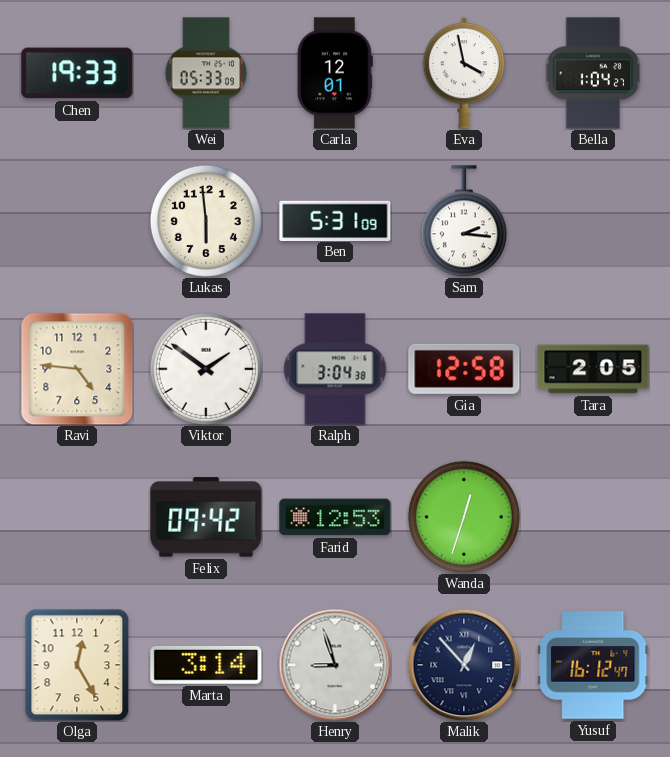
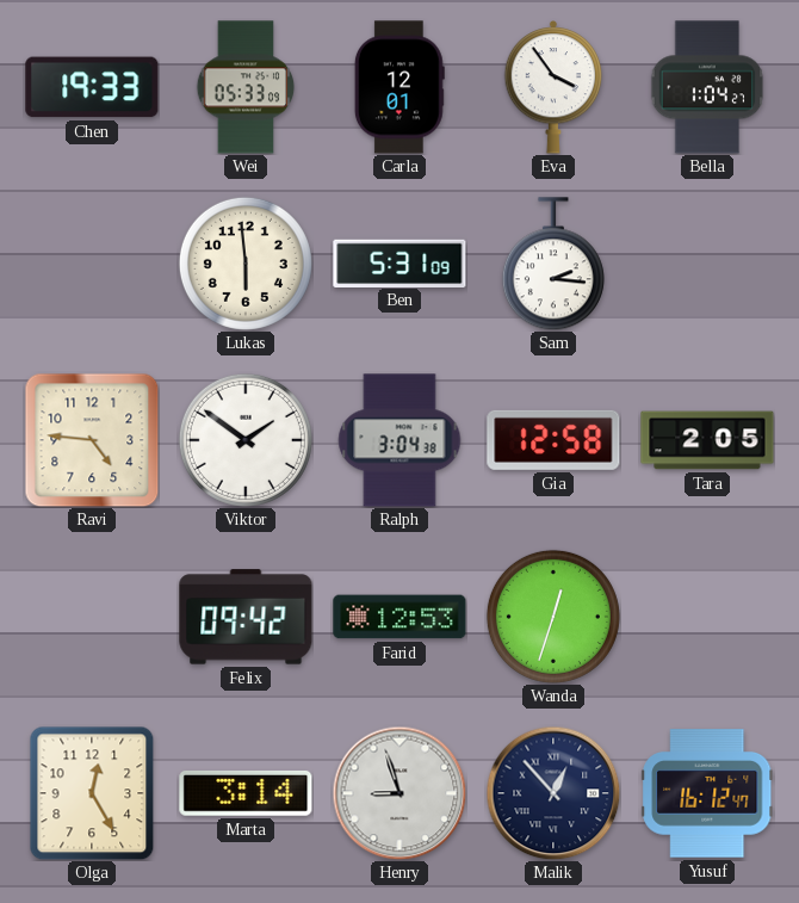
Eva: 3:58 -> 3:54 (553, 88)
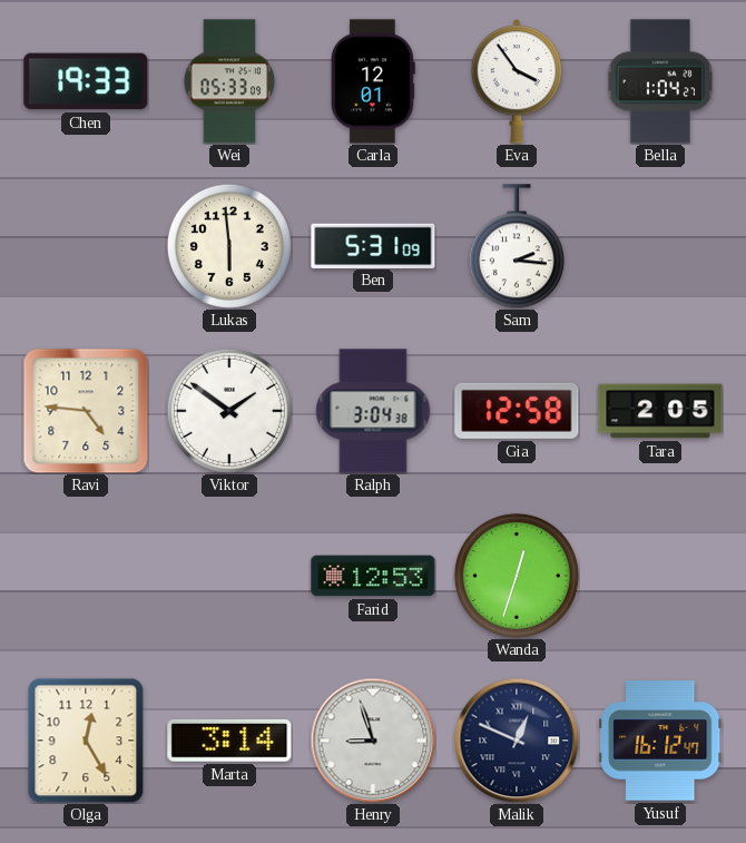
Felix: 09:42 -> none (246, 617)
Malik: 12:53 -> 12:49 (517, 741)
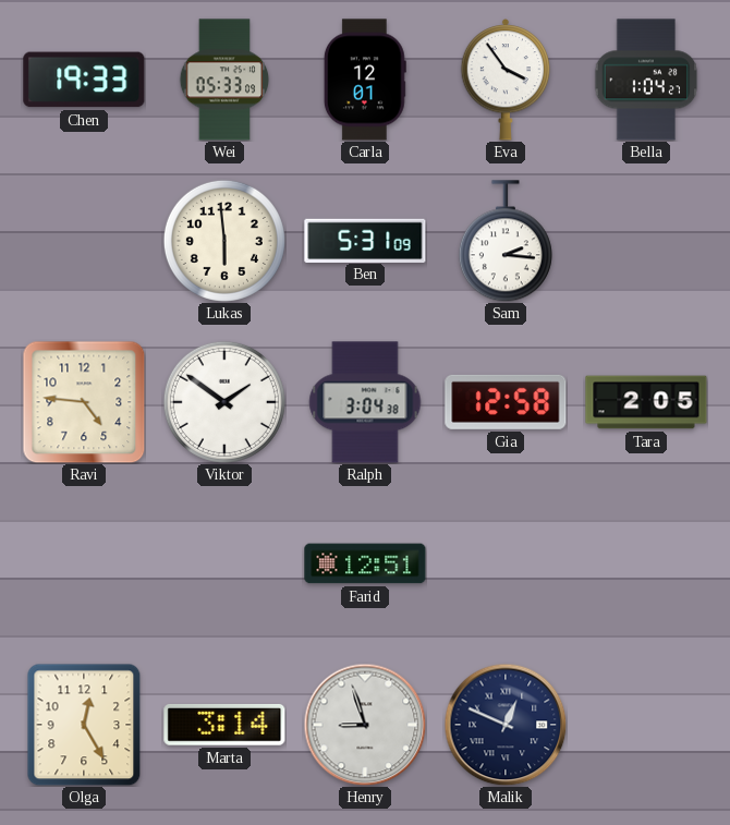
Farid: 12:53 -> 12:51 (365, 563)
Wanda: 12:33 -> none (517, 576)
Yusuf: 16:12 -> none (660, 741)
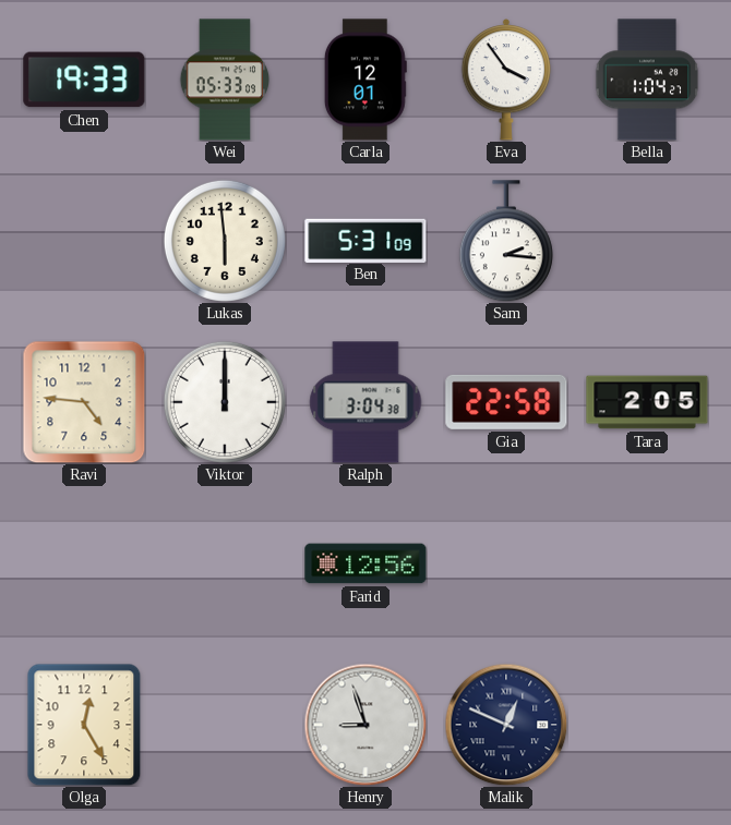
Viktor: 1:51 -> 12:00 (225, 402)
Gia: 12:58 -> 22:58 (506, 402)
Farid: 12:51 -> 12:56 (366, 563)
Marta: 3:14 -> none (224, 725)
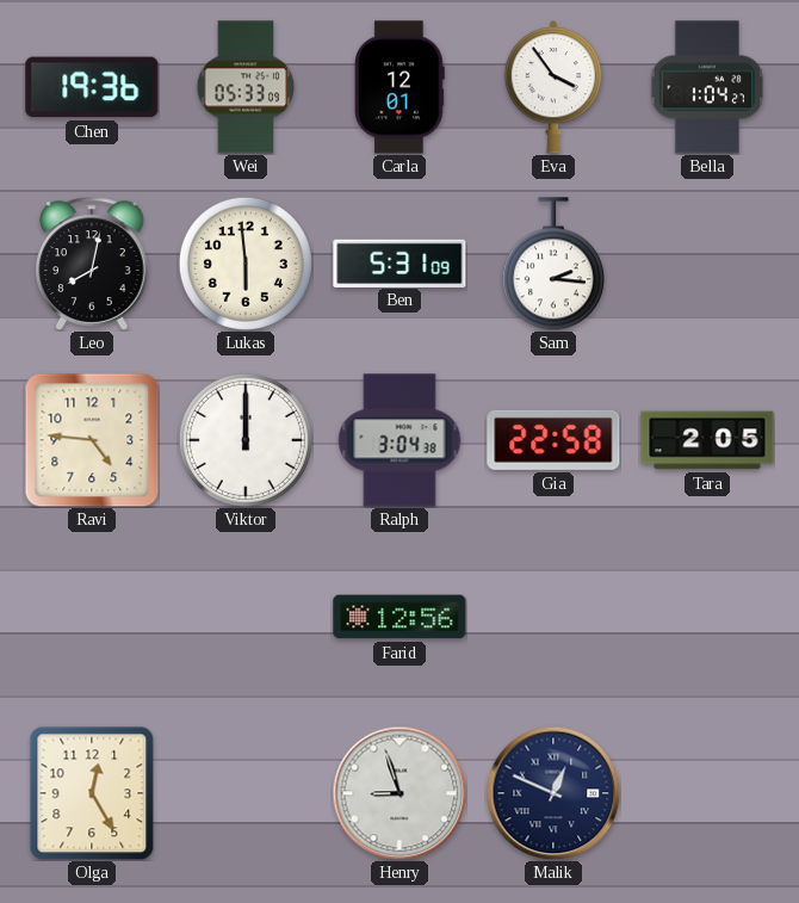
Chen: 19:33 -> 19:36 (92, 87)
Leo: none -> 8:02 (92, 264)
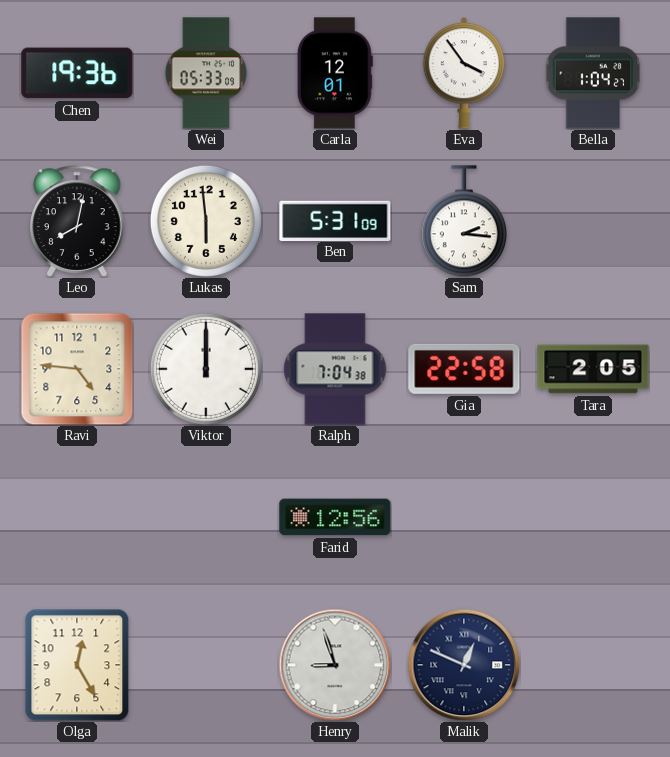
Ralph: 3:04 -> 7:04 (335, 369)
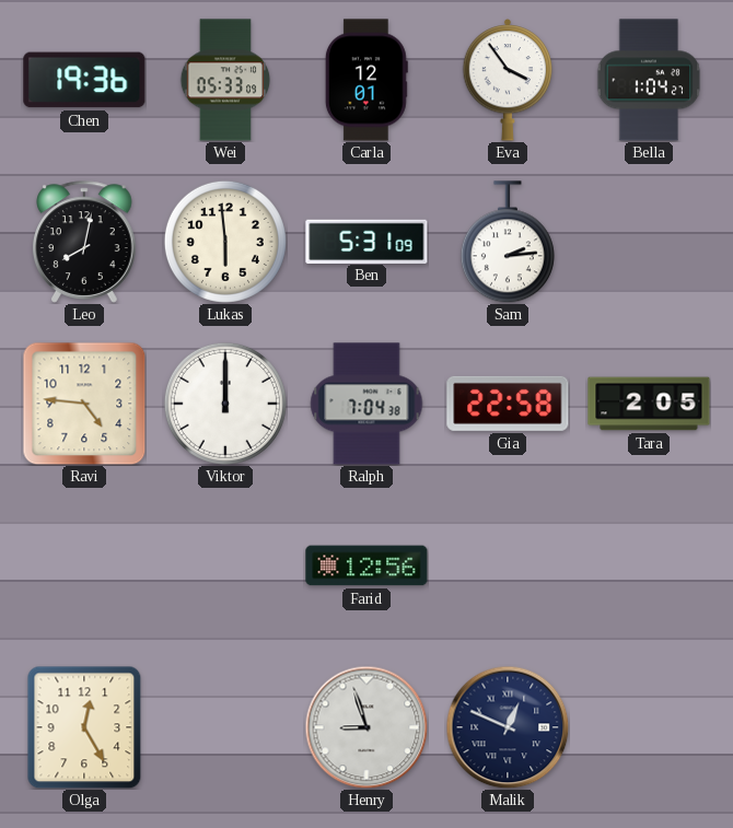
Sam: 2:16 -> 2:14 (508, 242)
